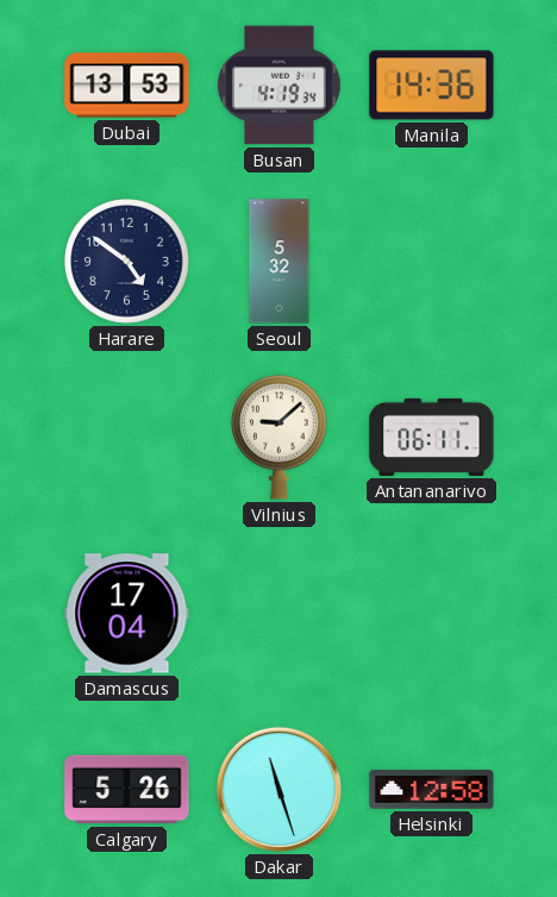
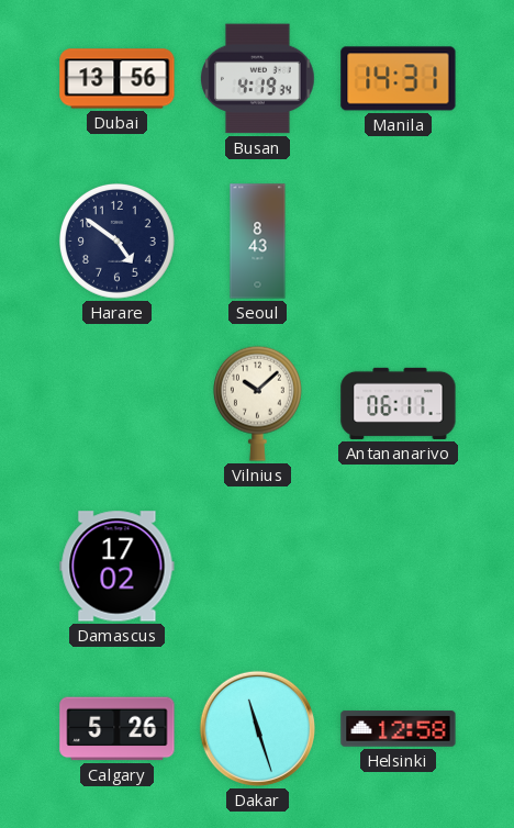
Dubai: 13:53 -> 13:56 (118, 79)
Manila: 14:36 -> 14:31 (399, 79)
Seoul: 5:32 -> 8:43 (258, 242)
Vilnius: 9:08 -> 10:08 (257, 403)
Damascus: 17:04 -> 17:02 (118, 567)
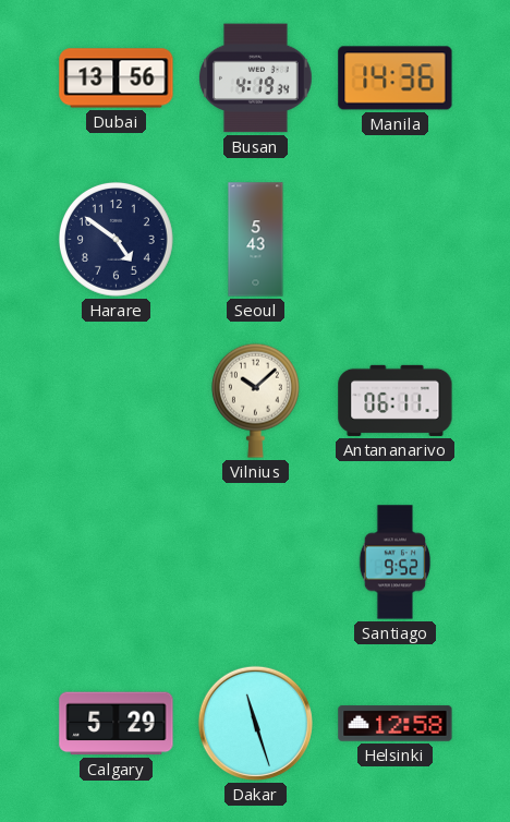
Manila: 14:31 -> 14:36 (396, 78)
Seoul: 8:43 -> 5:43 (256, 240)
Damascus: 17:02 -> none (118, 567)
Santiago: none -> 9:52 (396, 563)
Calgary: 5:26 -> 5:29 (117, 724)
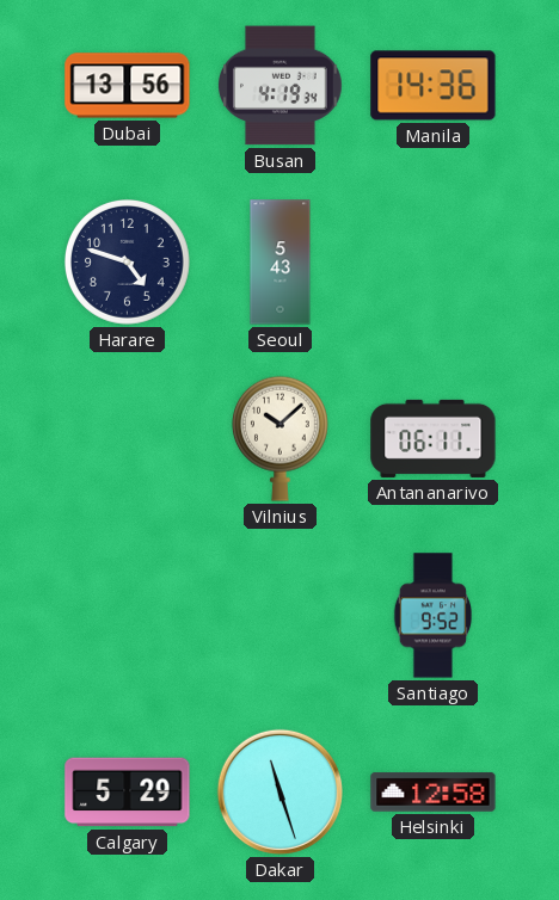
Harare: 4:51 -> 4:48 (127, 261)
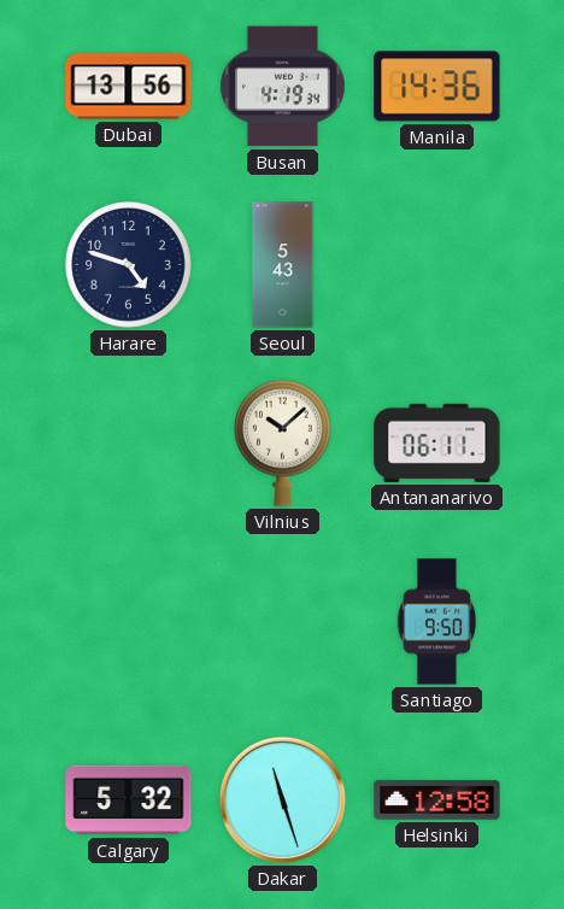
Santiago: 9:52 -> 9:50 (437, 622)
Calgary: 5:29 -> 5:32 (129, 800)
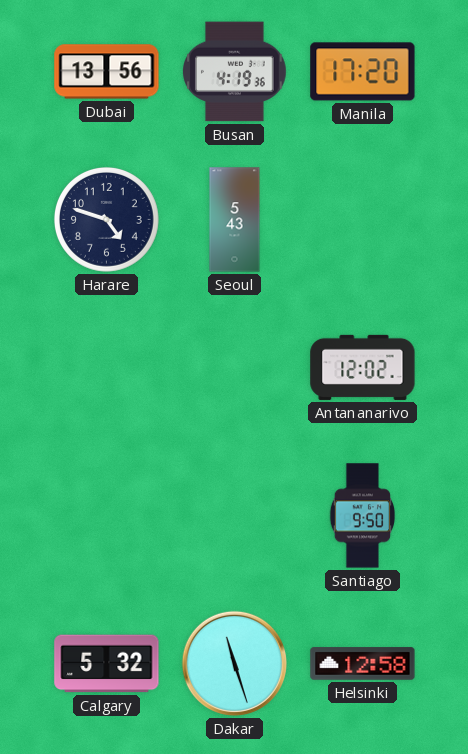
Busan: 4:19:34 -> 4:19:36 (235, 72)
Manila: 14:36 -> 17:20 (363, 72)
Vilnius: 10:08 -> none (282, 442)
Antananarivo: 06:11 -> 12:02 (363, 367)
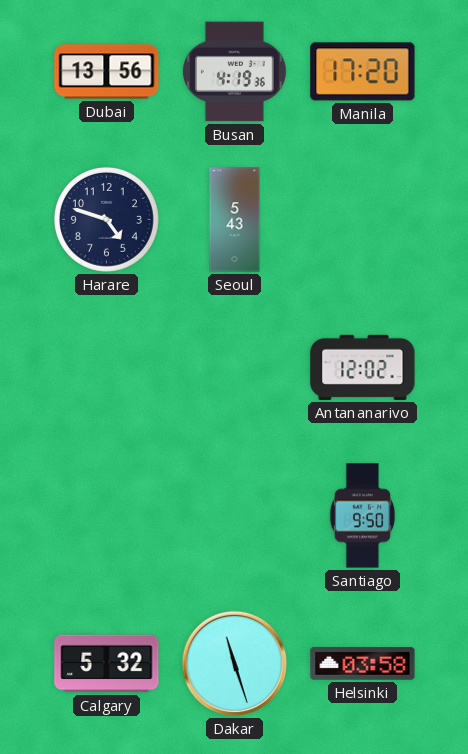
Helsinki: 12:58 -> 03:58 (363, 664)
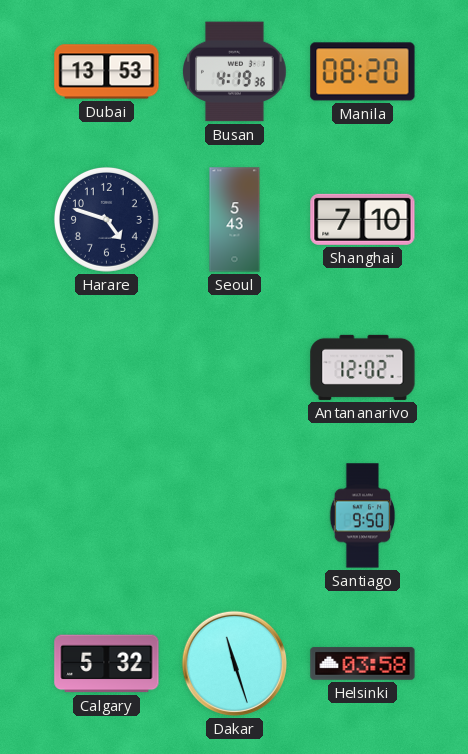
Dubai: 13:56 -> 13:53 (107, 72)
Manila: 17:20 -> 08:20 (363, 72)
Shanghai: none -> 7:10 (363, 219)
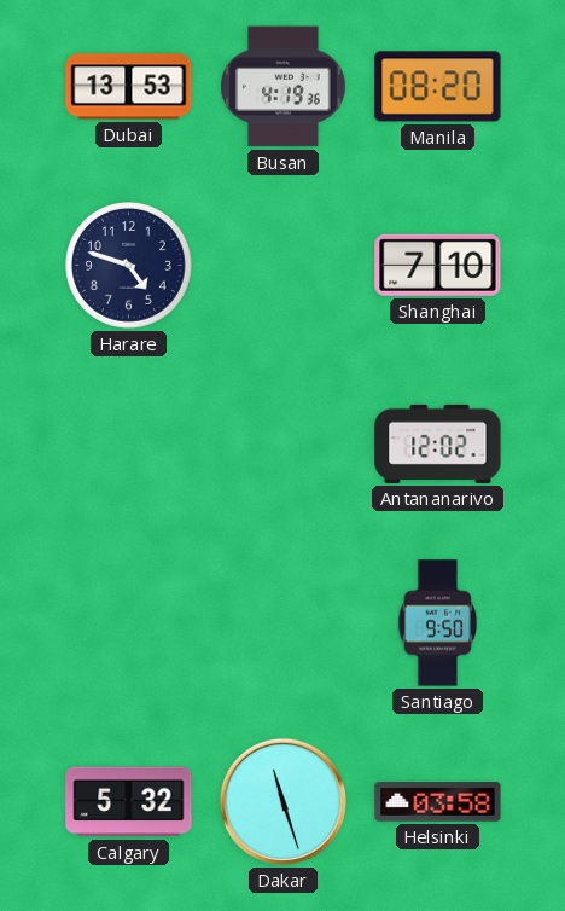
Seoul: 5:43 -> none (235, 220)
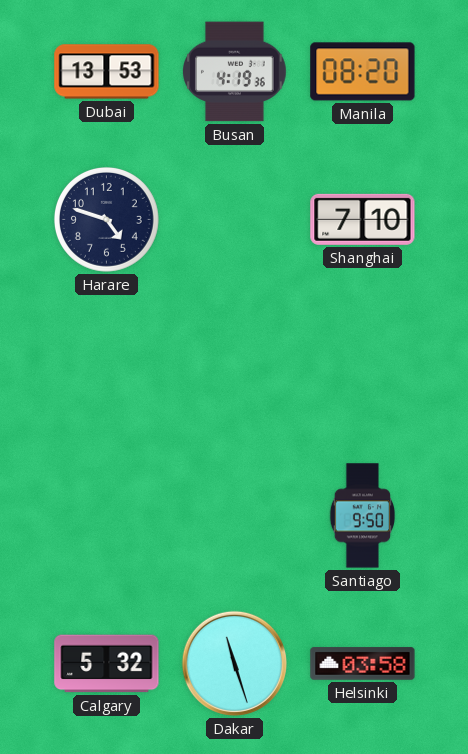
Antananarivo: 12:02 -> none (438, 443)
